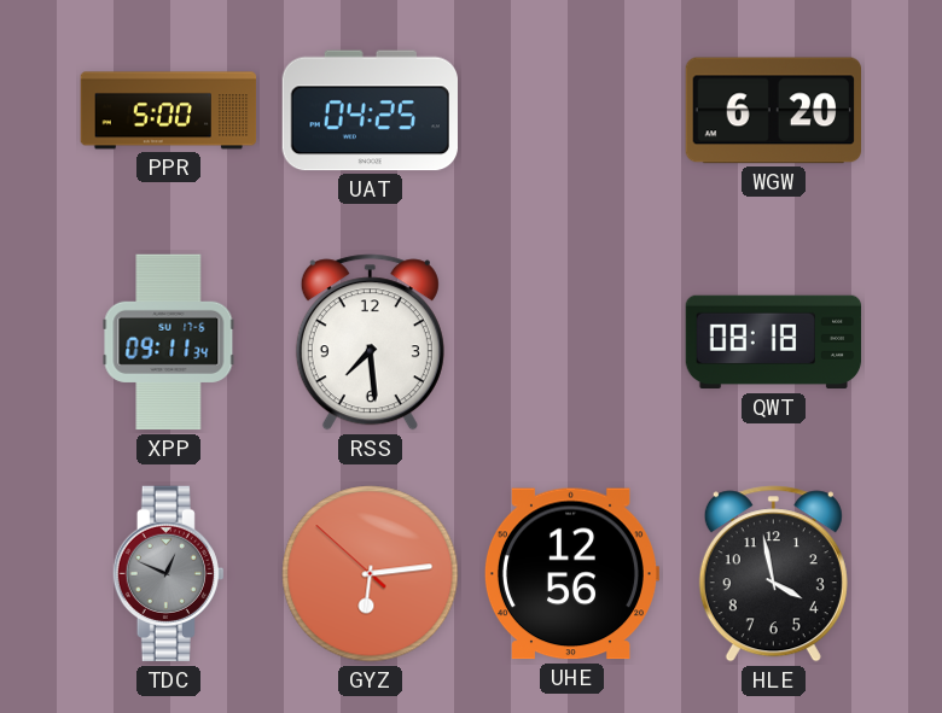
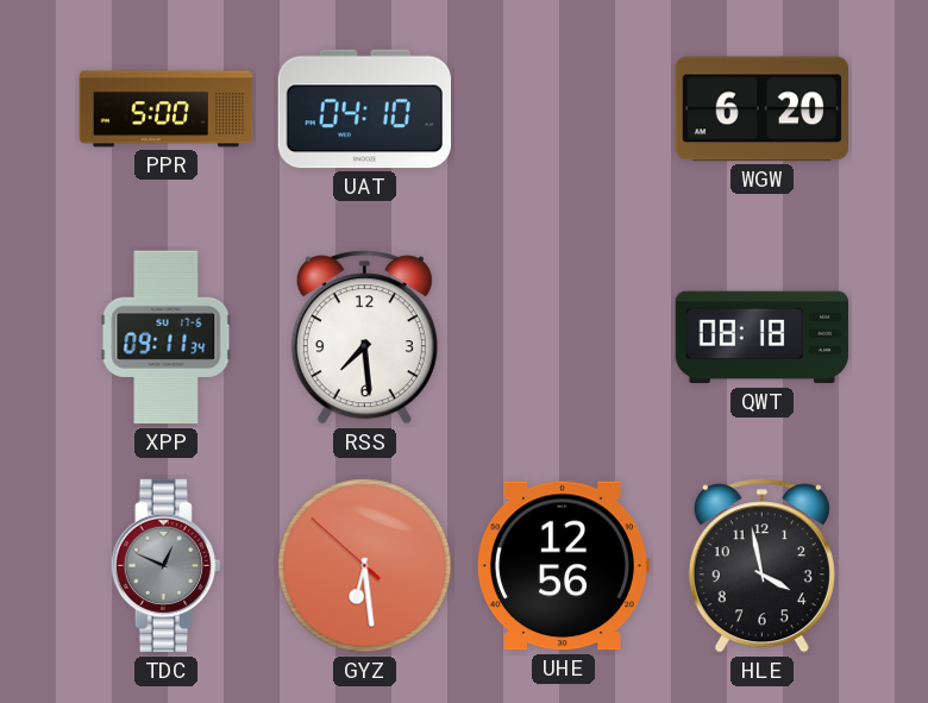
UAT: 04:25 -> 04:10 (364, 109)
GYZ: 6:13 -> 6:28 (365, 566)
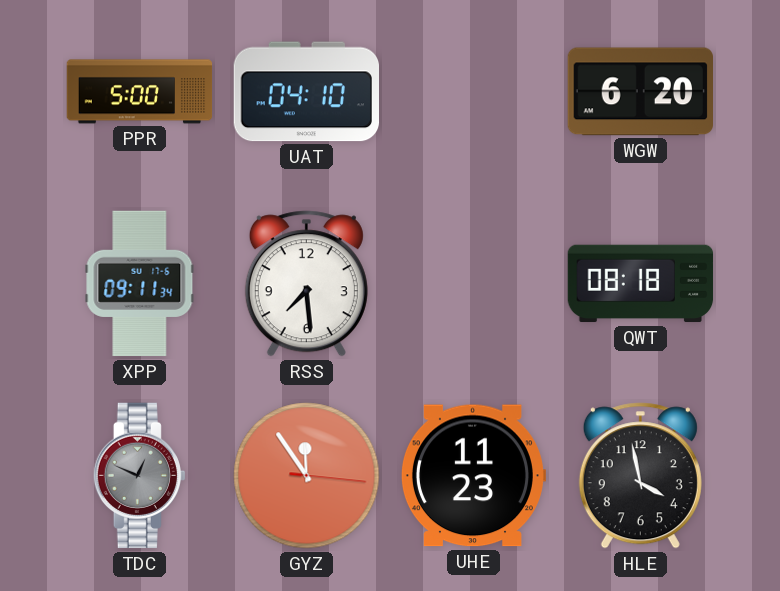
GYZ: 6:28 -> 11:54 (307, 476)
UHE: 12:56 -> 11:23 (472, 476)
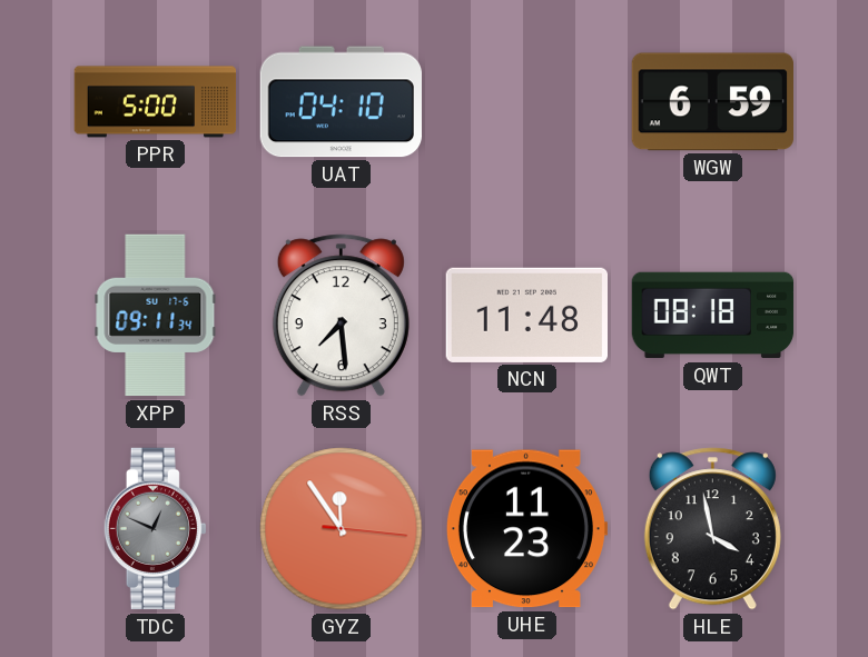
WGW: 6:20 -> 6:59 (712, 102)
NCN: none -> 11:48 (526, 315)
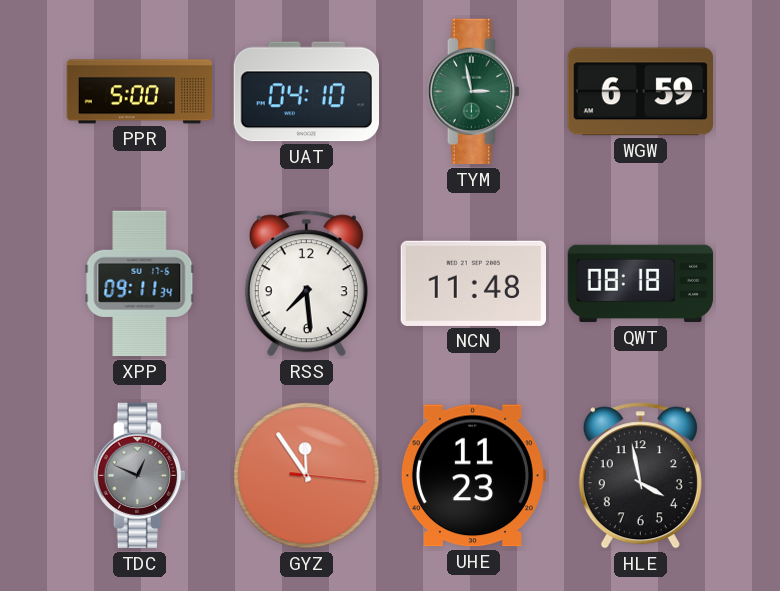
TYM: none -> 2:58 (473, 92)
